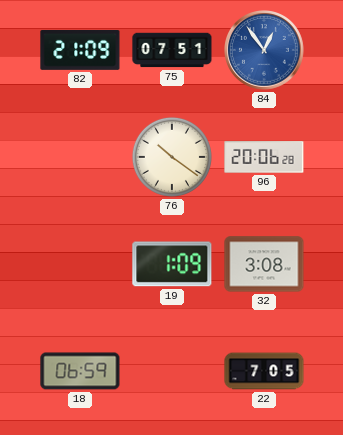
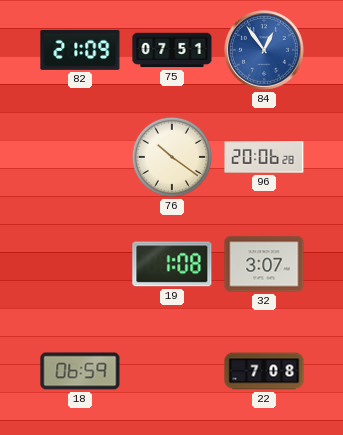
19: 1:09 -> 1:08 (172, 264)
32: 3:08 -> 3:07 (264, 264)
22: 7:05 -> 7:08 (264, 371)
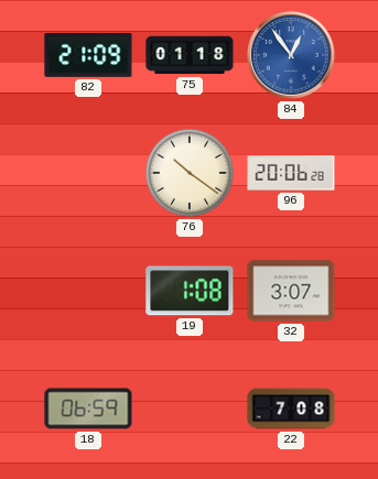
75: 07:51 -> 01:18 (190, 55)
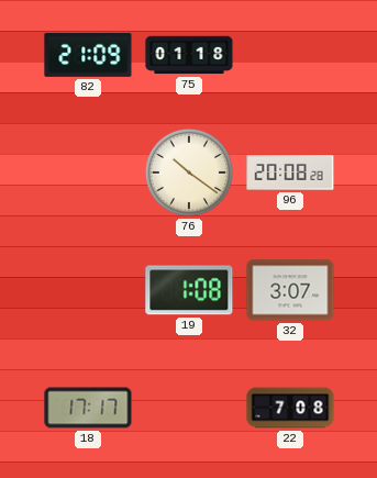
84: 12:54 -> none (292, 56)
96: 20:06 -> 20:08 (290, 173)
18: 06:59 -> 17:17 (88, 408)
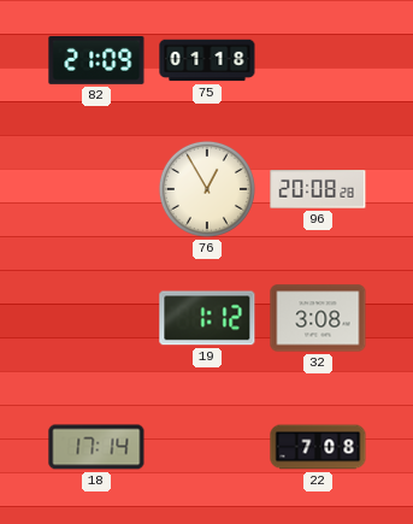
76: 10:21 -> 12:55 (207, 189)
19: 1:08 -> 1:12 (207, 318)
32: 3:07 -> 3:08 (318, 318)
18: 17:17 -> 17:14 (96, 447)
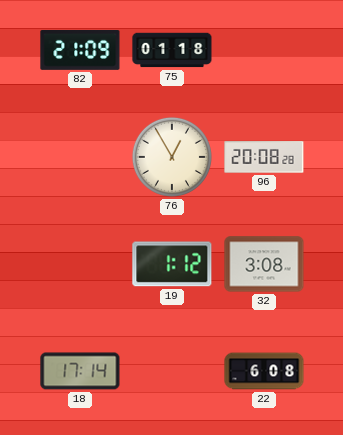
22: 7:08 -> 6:08 (264, 371)
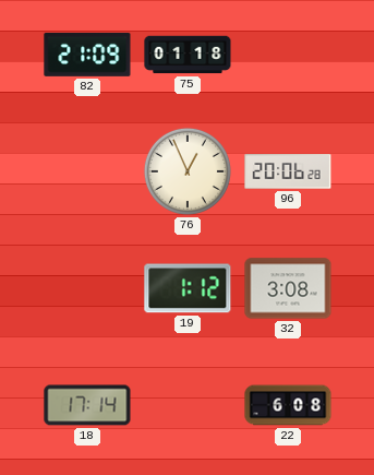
76: 12:55 -> 12:56 (188, 171)
96: 20:08 -> 20:06 (288, 171)
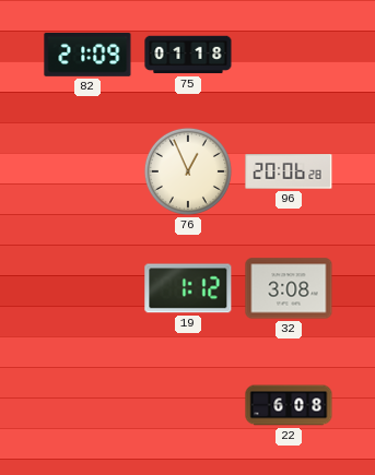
18: 17:14 -> none (87, 405)
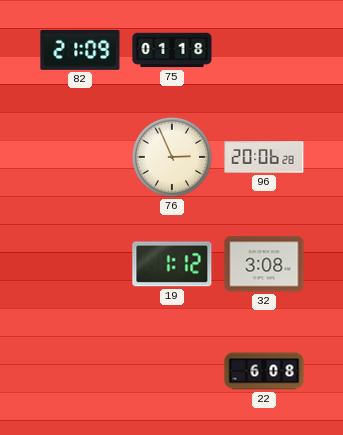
76: 12:56 -> 2:56 (172, 157)
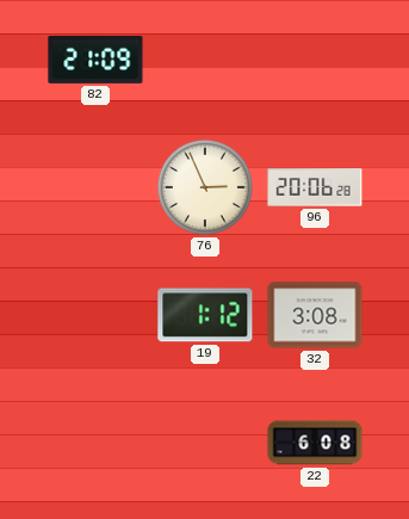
75: 01:18 -> none (172, 50)
